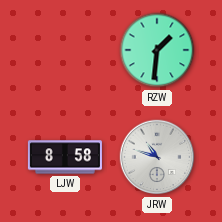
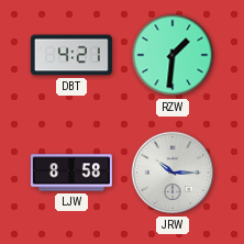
DBT: none -> 4:21 (71, 55)
JRW: 10:48 -> 10:15 (173, 173)
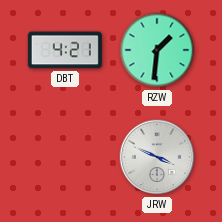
LJW: 8:58 -> none (71, 173)
JRW: 10:15 -> 3:49 (157, 157)
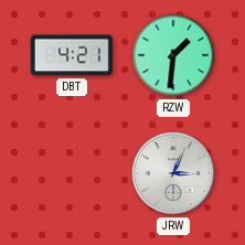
JRW: 3:49 -> 3:04 (173, 173)
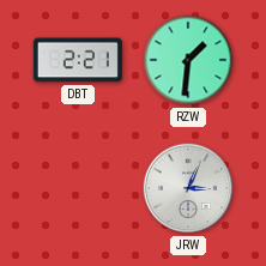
DBT: 4:21 -> 2:21 (78, 60)
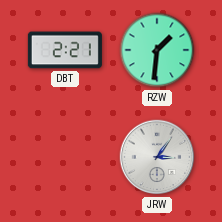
JRW: 3:04 -> 3:06 (157, 157)
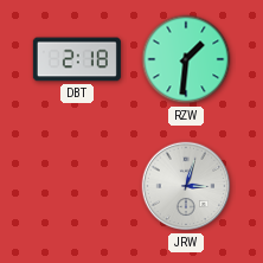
DBT: 2:21 -> 2:18 (77, 59)
JRW: 3:06 -> 3:03 (186, 186)
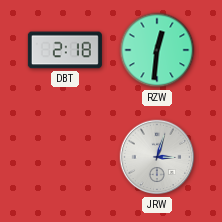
RZW: 1:31 -> 12:31 (157, 50)
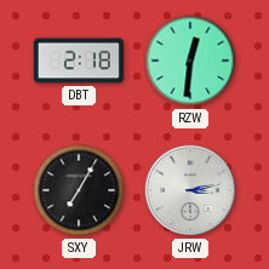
SXY: none -> 7:05 (79, 190)
JRW: 3:03 -> 3:13 (190, 190)
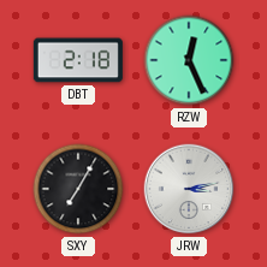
RZW: 12:31 -> 12:26 (189, 60)
